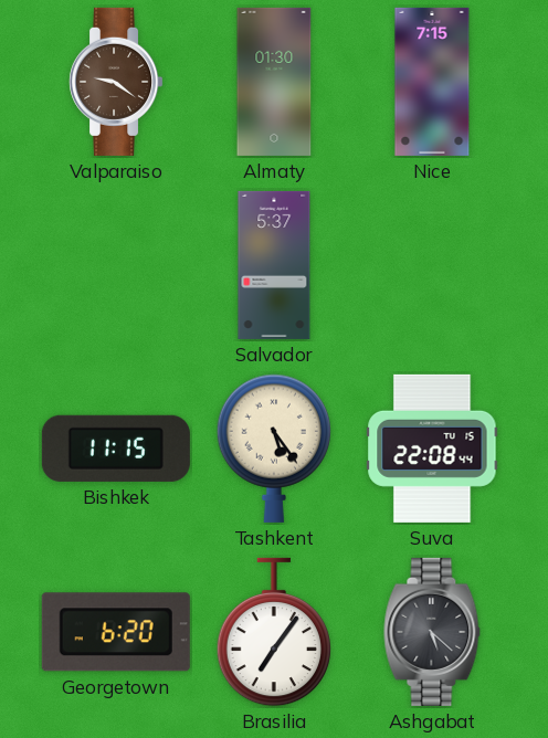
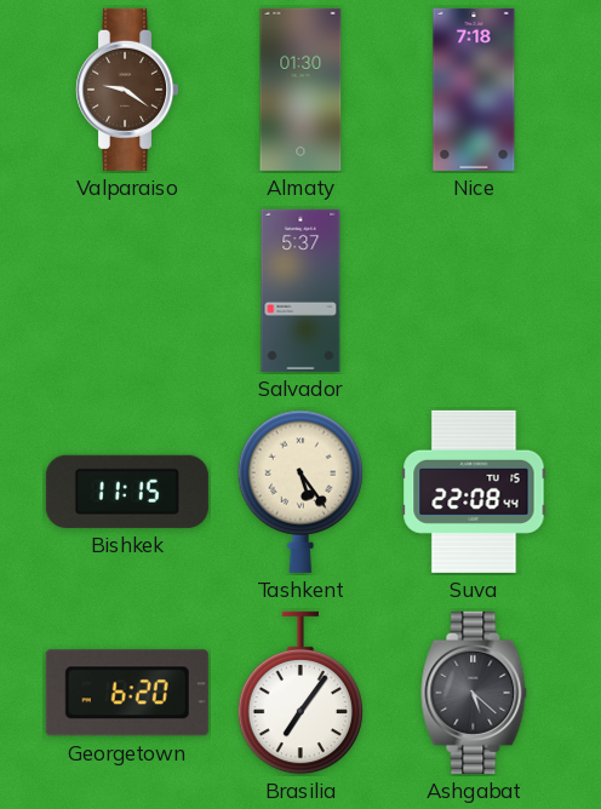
Nice: 7:15 -> 7:18 (474, 90)
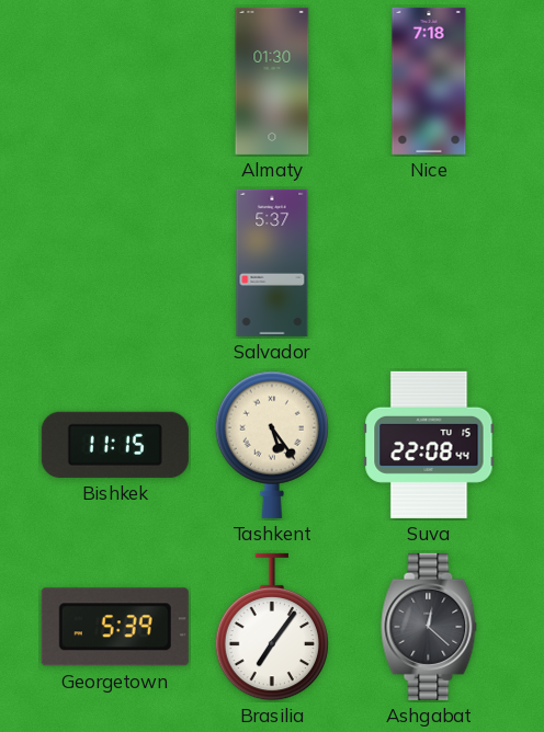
Valparaiso: 9:21 -> none (127, 90)
Georgetown: 6:20 -> 5:39 (115, 627)
Ashgabat: 5:22 -> 12:22 (429, 627)
